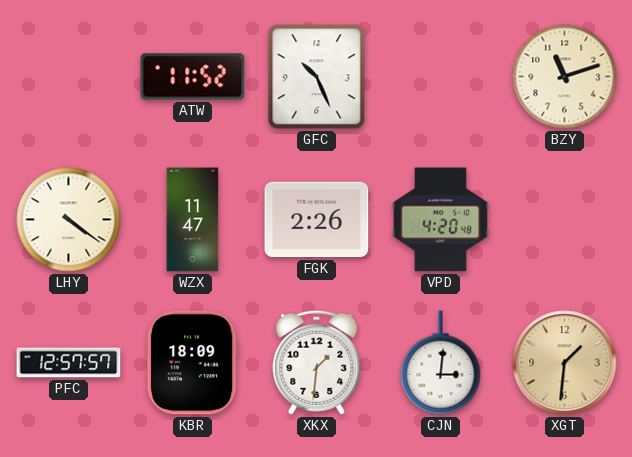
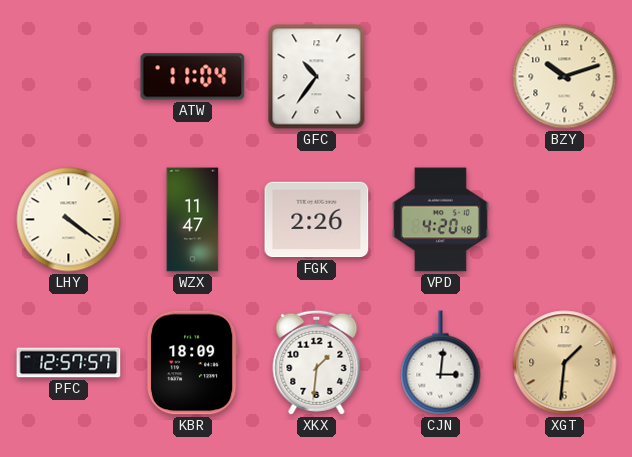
ATW: 11:52 -> 11:04 (193, 77)
GFC: 10:26 -> 10:36 (317, 77)
BZY: 11:12 -> 10:12 (565, 77)
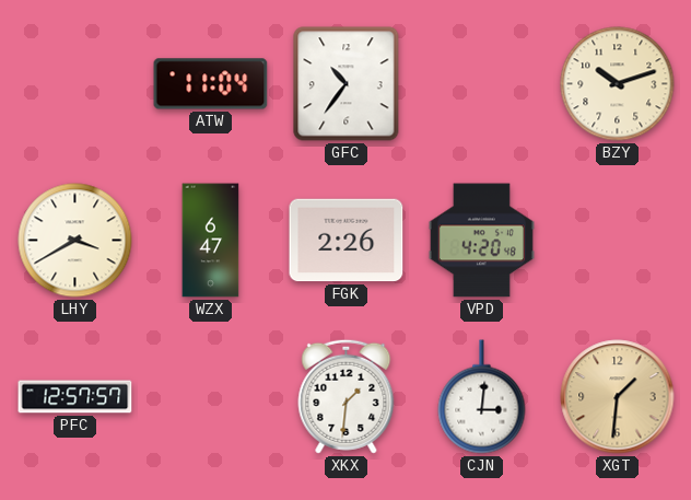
LHY: 4:21 -> 3:40 (75, 241)
WZX: 11:47 -> 6:47 (211, 241)
KBR: 18:09 -> none (192, 363)
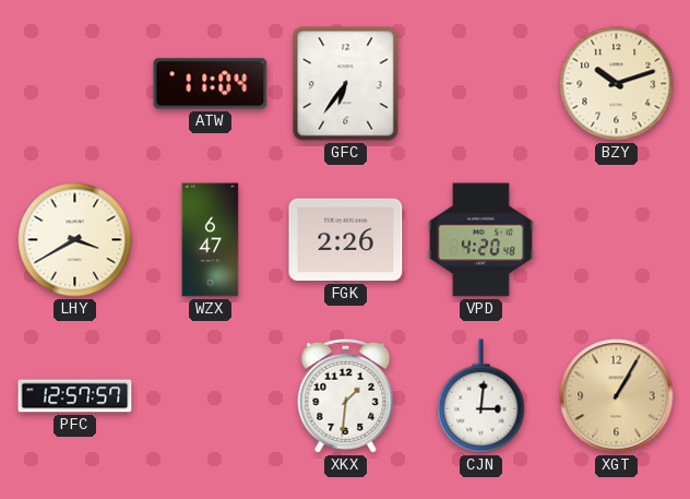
GFC: 10:36 -> 6:36 (346, 84)
XGT: 1:31 -> 1:05 (617, 396)
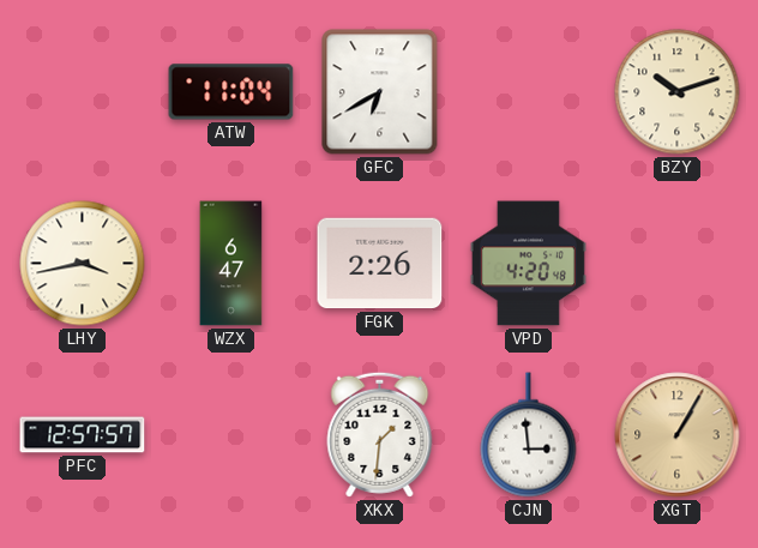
GFC: 6:36 -> 6:40 (380, 92)
LHY: 3:40 -> 3:43 (83, 264)
CJN: 3:01 -> 2:59 (529, 435)
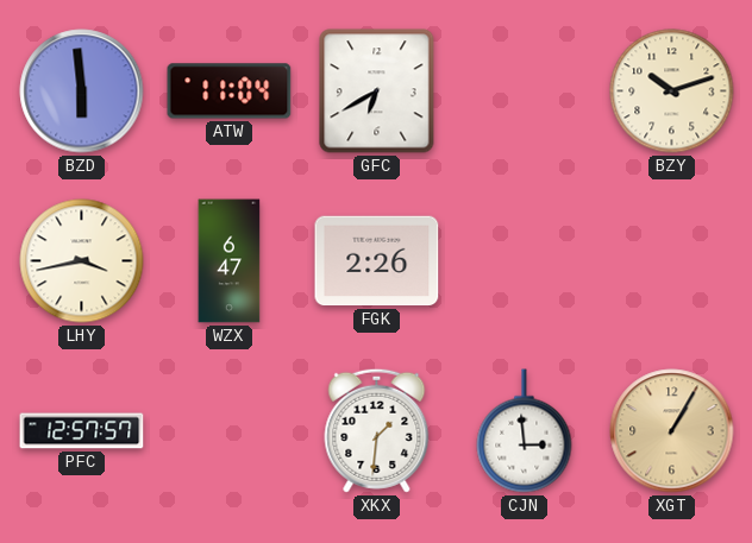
BZD: none -> 5:59 (82, 91)
VPD: 4:20 -> none (528, 264)
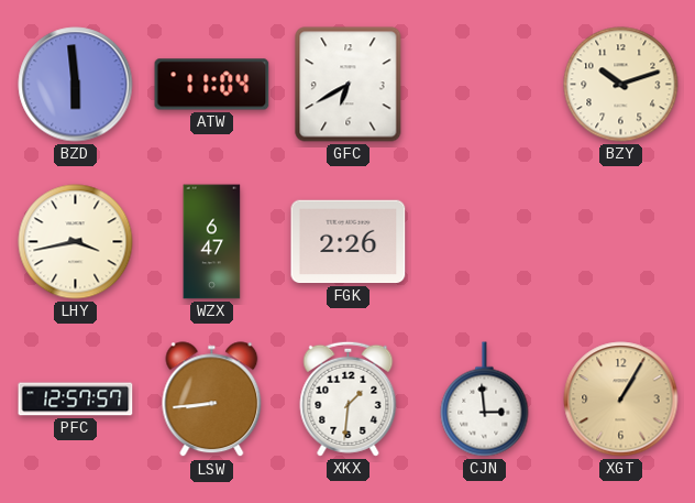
LSW: none -> 8:44 (212, 400)
